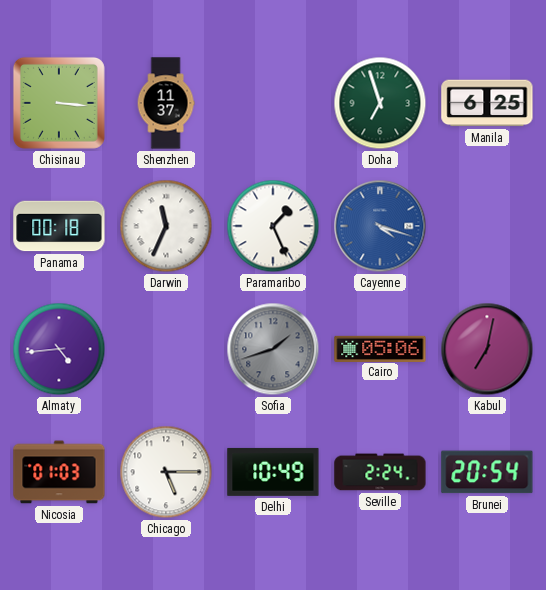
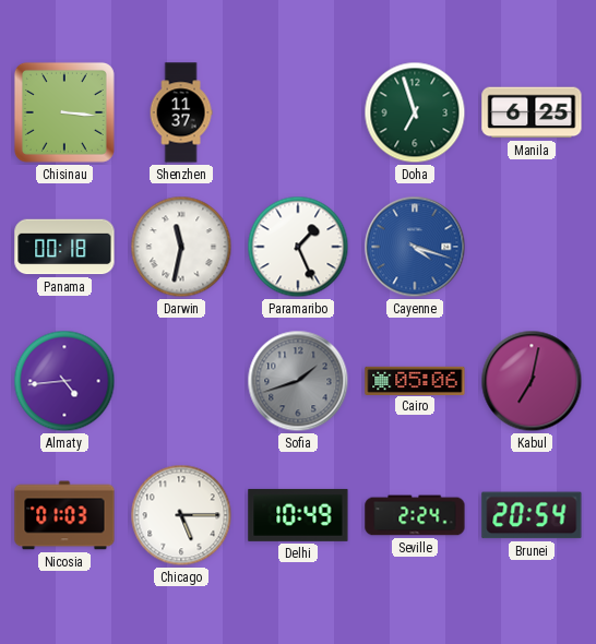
Darwin: 11:34 -> 11:32 (181, 247)
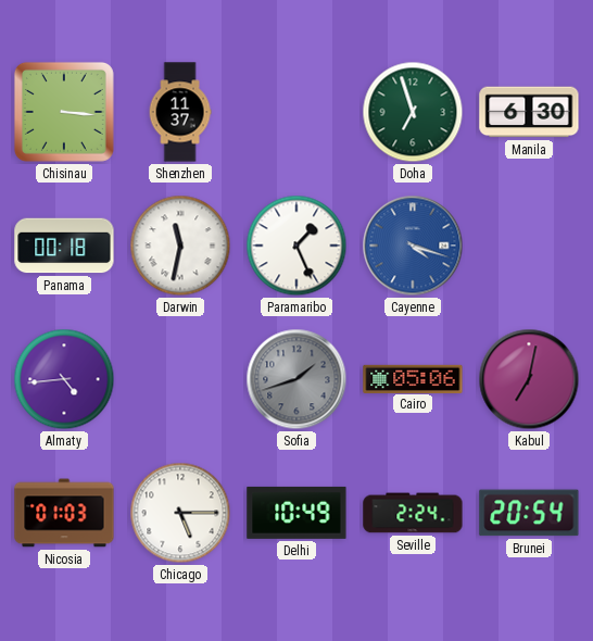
Manila: 6:25 -> 6:30 (529, 112)
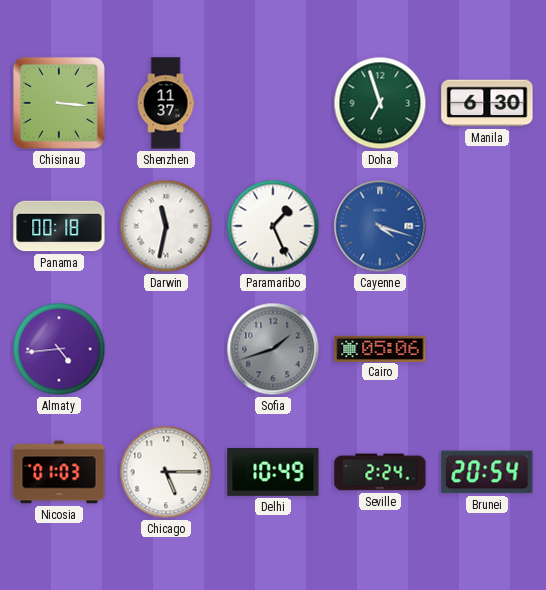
Kabul: 7:02 -> none (529, 379)
